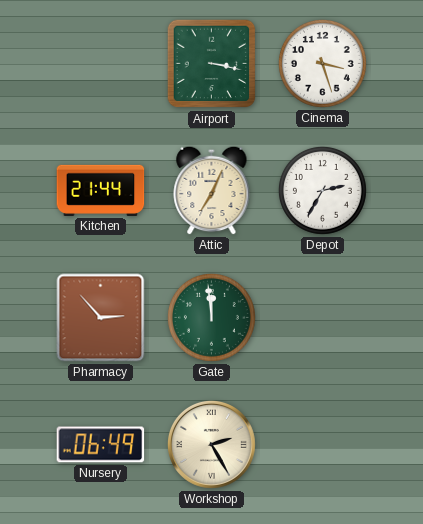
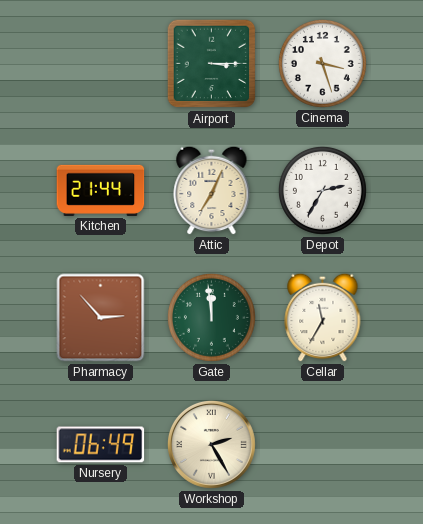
Airport: 3:17 -> 3:15 (212, 64)
Cellar: none -> 11:35 (323, 317)
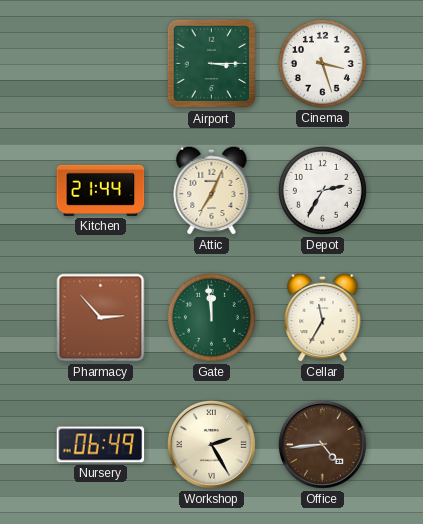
Office: none -> 4:44 (322, 444)
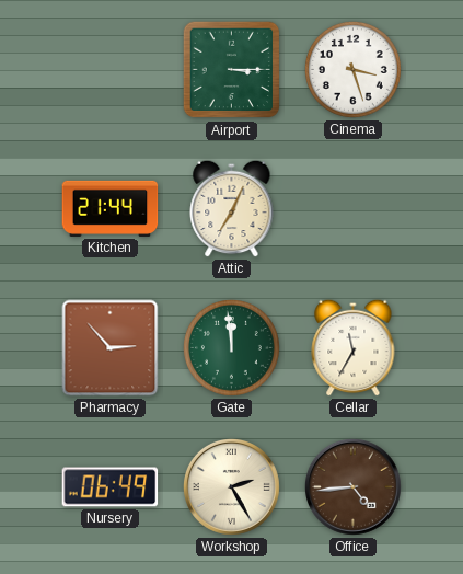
Depot: 2:35 -> none (322, 190)
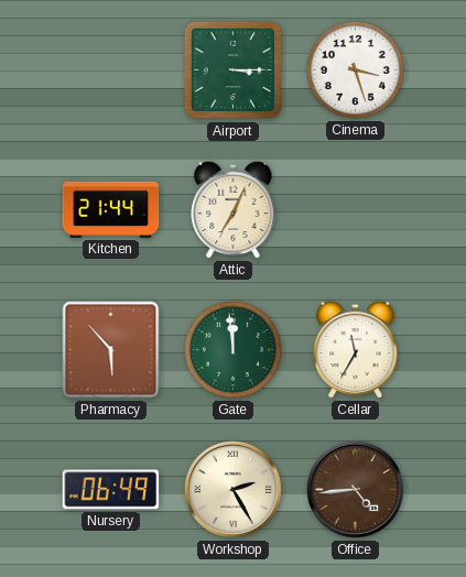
Pharmacy: 2:53 -> 5:53 (111, 350)
